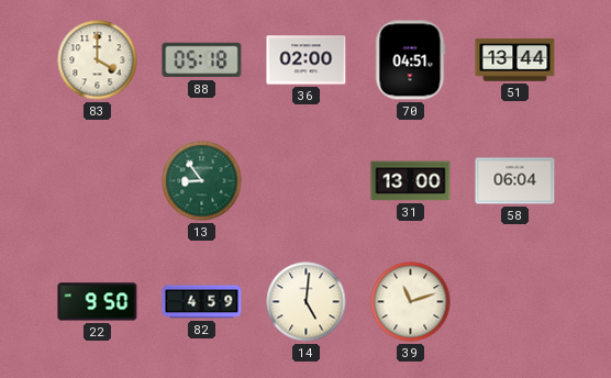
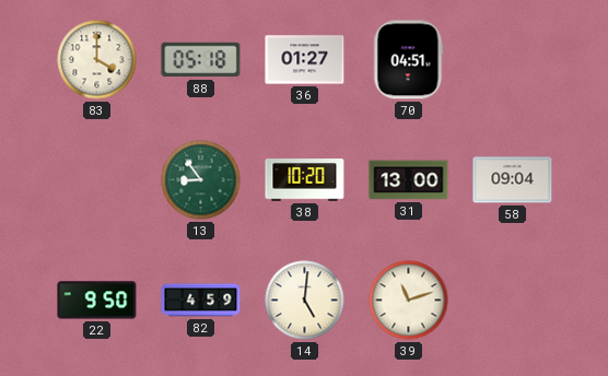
36: 02:00 -> 01:27 (305, 60)
51: 13:44 -> none (515, 60)
38: none -> 10:20 (305, 180)
58: 06:04 -> 09:04 (513, 180)
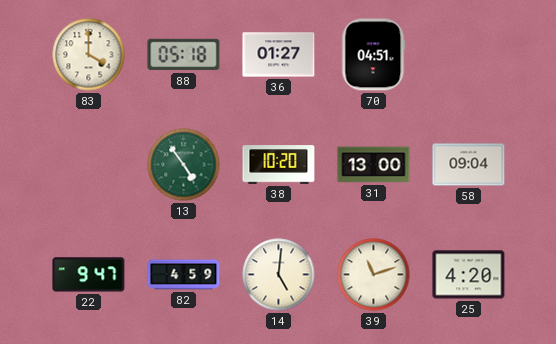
13: 8:54 -> 4:54 (184, 165)
22: 9:50 -> 9:47 (89, 275)
25: none -> 4:20 (469, 275)
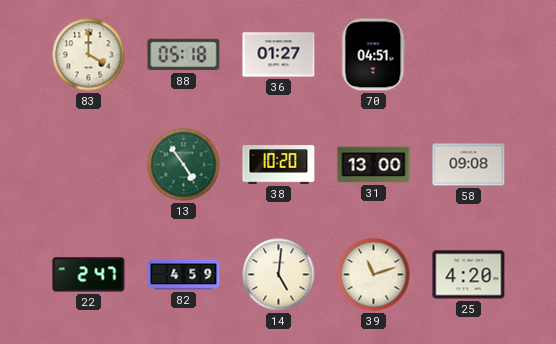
58: 09:04 -> 09:08 (469, 165)
22: 9:47 -> 2:47 (89, 275)
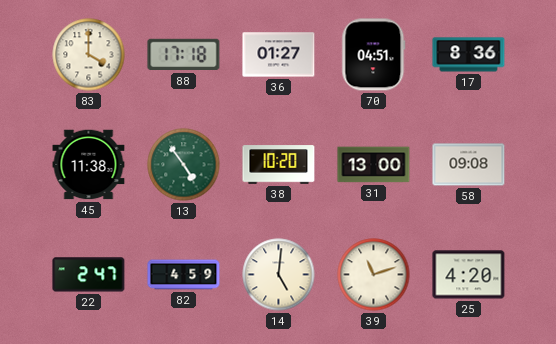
88: 05:18 -> 17:18 (184, 55)
17: none -> 8:36 (469, 55)
45: none -> 11:38 (89, 165)
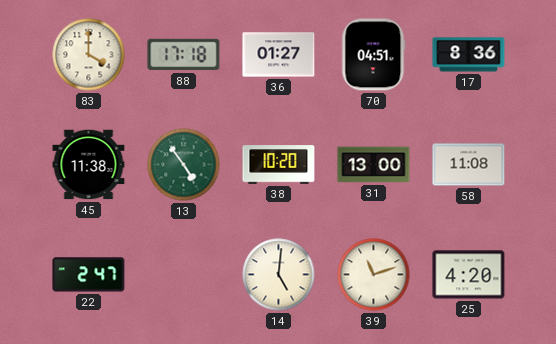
58: 09:08 -> 11:08 (469, 165)
82: 4:59 -> none (184, 275)
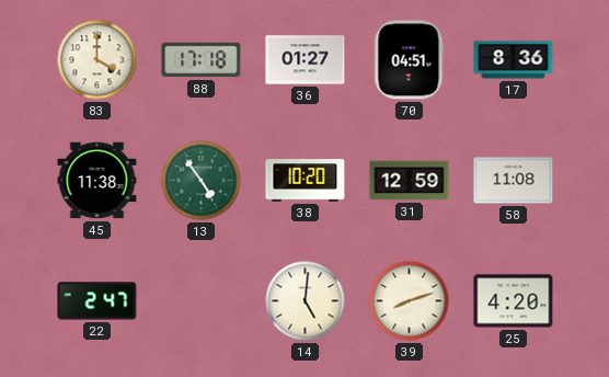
31: 13:00 -> 12:59 (410, 181)
39: 11:12 -> 8:12 (410, 301)
